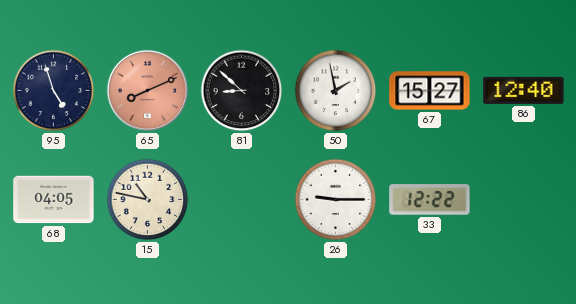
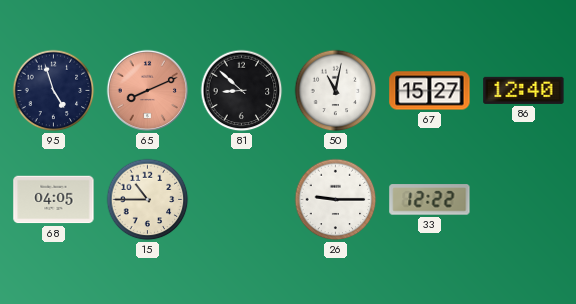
50: 1:58 -> 11:02 (336, 91)
15: 10:47 -> 10:45 (148, 200)
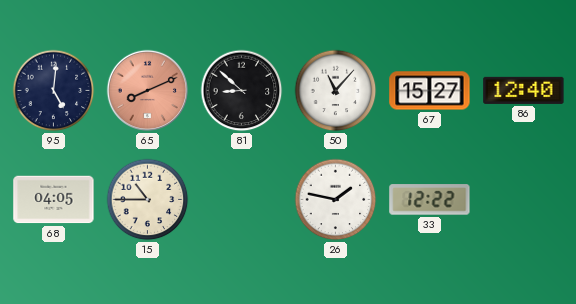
95: 4:57 -> 5:01 (54, 91)
50: 11:02 -> 11:07 (336, 91)
26: 9:15 -> 1:47 (336, 200)
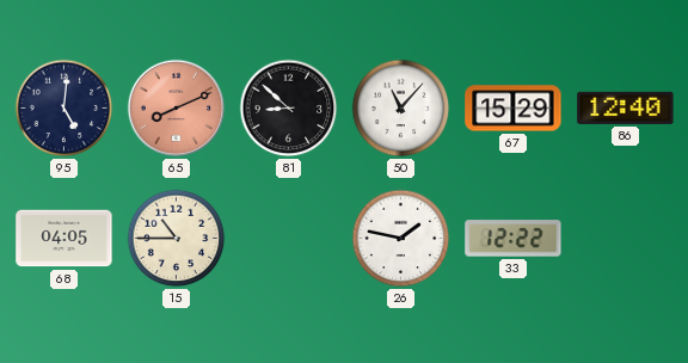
67: 15:27 -> 15:29 (514, 109)
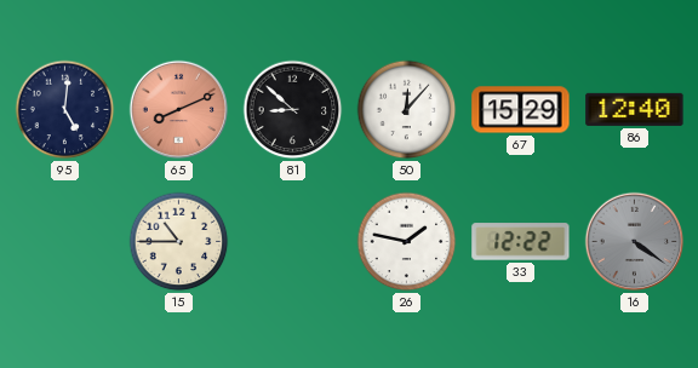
50: 11:07 -> 12:07 (407, 110)
68: 04:05 -> none (64, 239)
16: none -> 4:21 (635, 242)
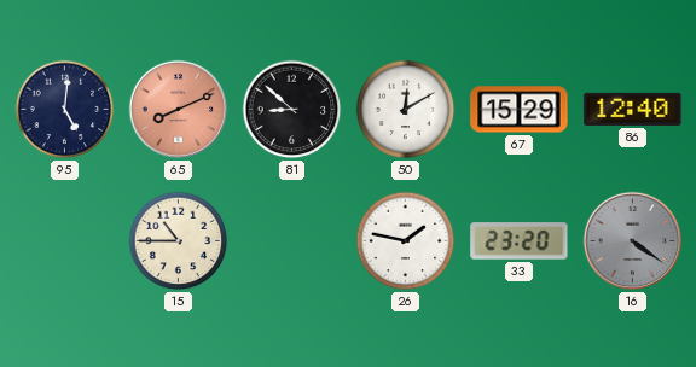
50: 12:07 -> 12:10 (406, 110)
33: 12:22 -> 23:20 (520, 241)
